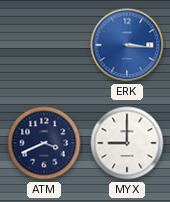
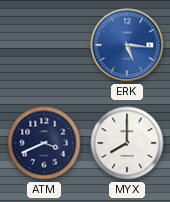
ERK: 3:16 -> 5:16 (127, 45)
MYX: 9:00 -> 8:00 (127, 143)
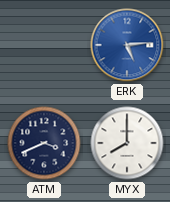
ERK: 5:16 -> 5:14 (127, 45)
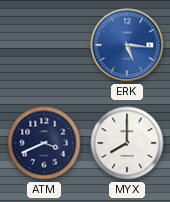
ERK: 5:14 -> 5:16 (127, 45)
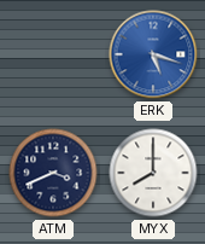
ERK: 5:16 -> 5:18 (153, 54)
